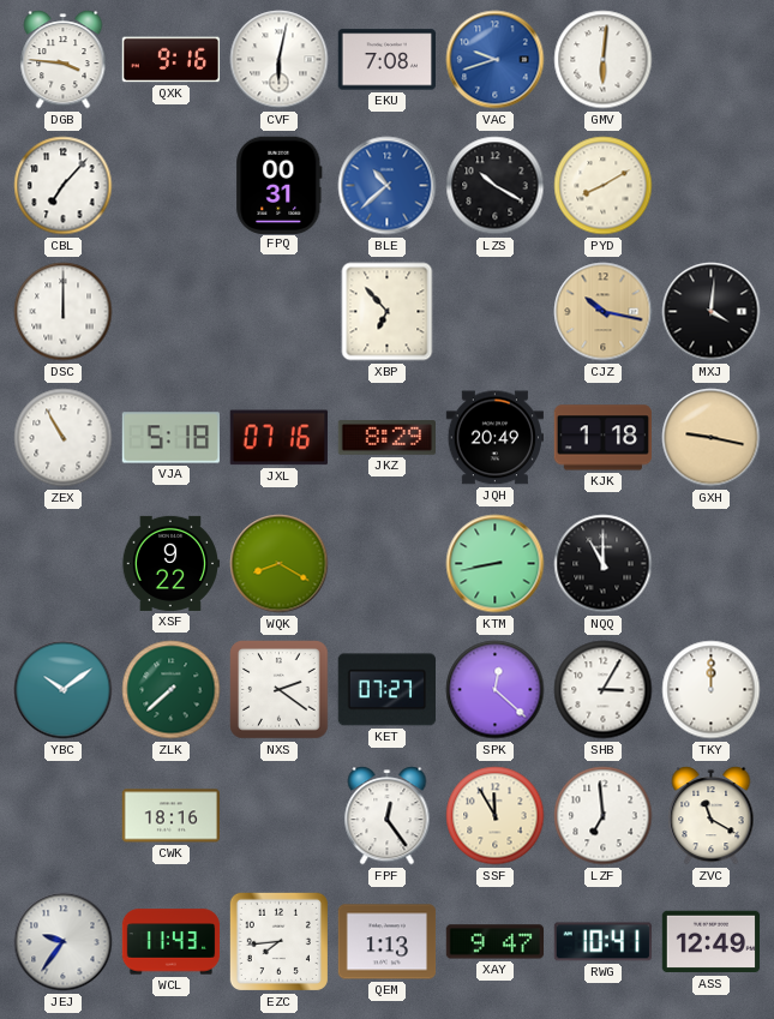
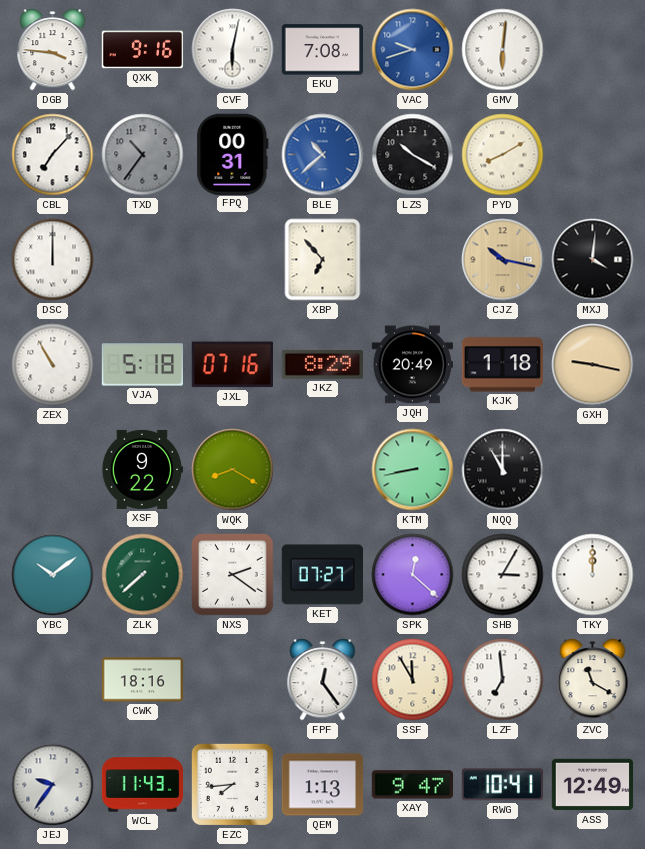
TXD: none -> 10:36 (143, 155)
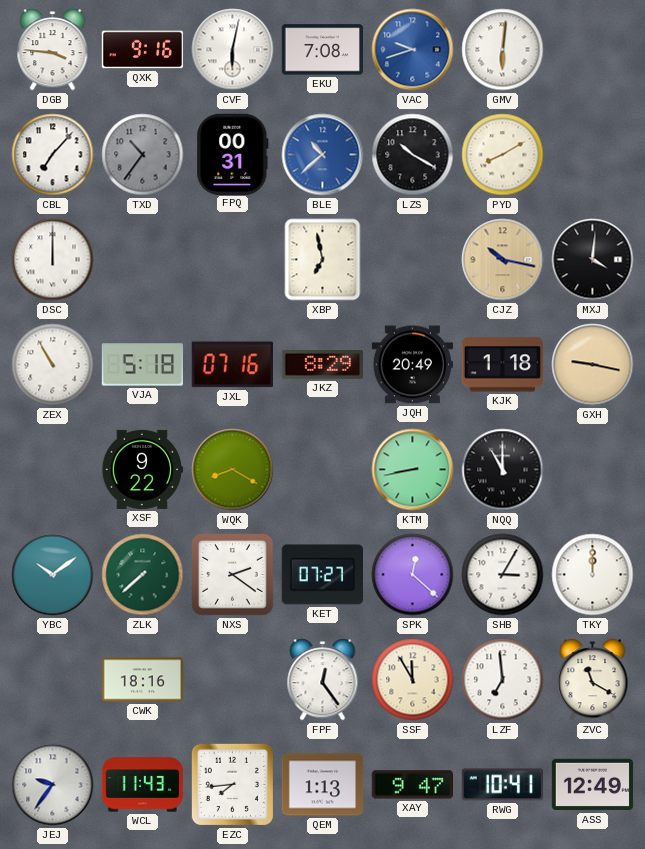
XBP: 6:53 -> 6:58 (323, 260)
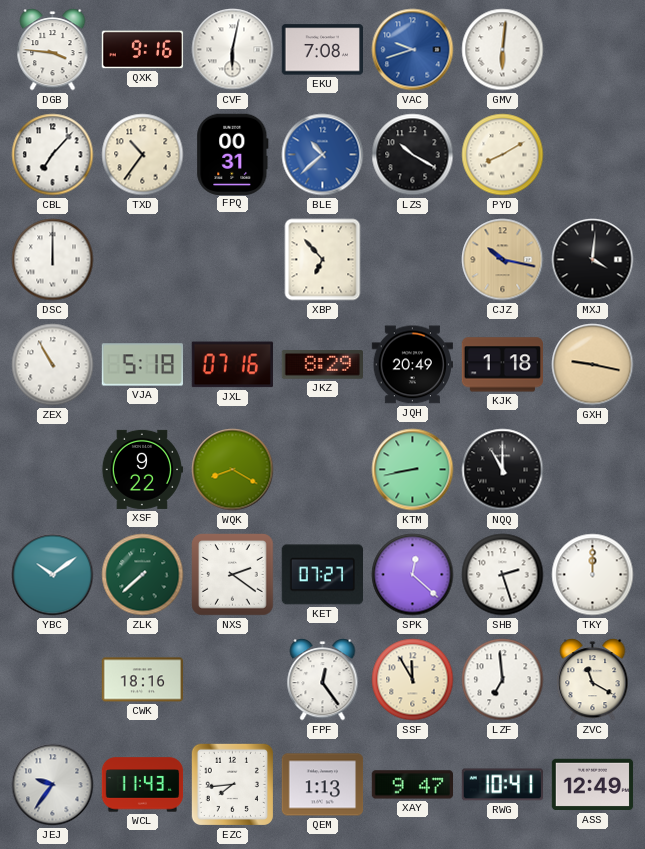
TXD dial: grey -> cream (143, 155)
XBP: 6:58 -> 6:53 (323, 260)
SHB: 3:05 -> 2:27 (503, 575)
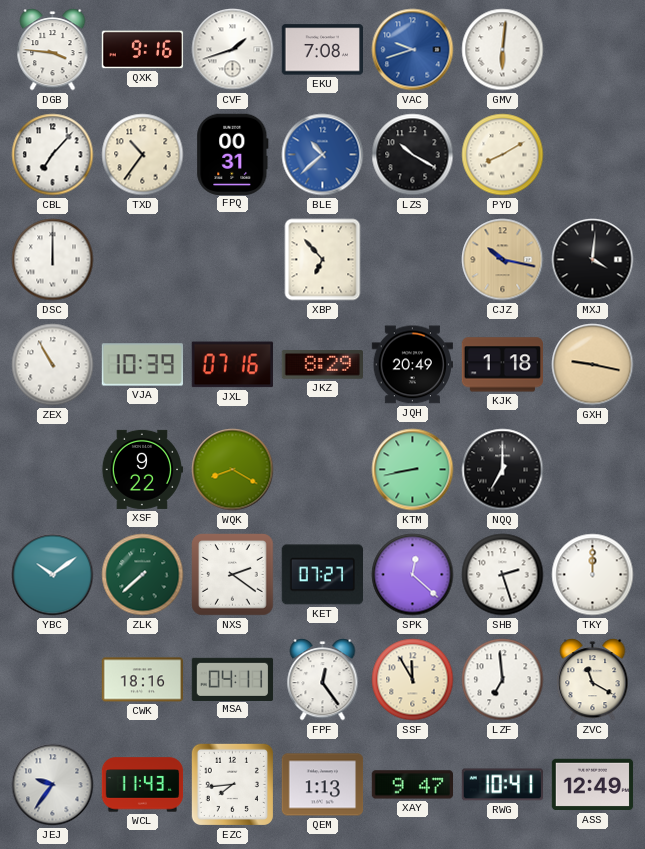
CVF: 6:02 -> 1:42 (233, 50)
VJA: 5:18 -> 10:39 (142, 365)
NQQ: 11:00 -> 7:00 (503, 470)
MSA: none -> 04:11 (233, 679)
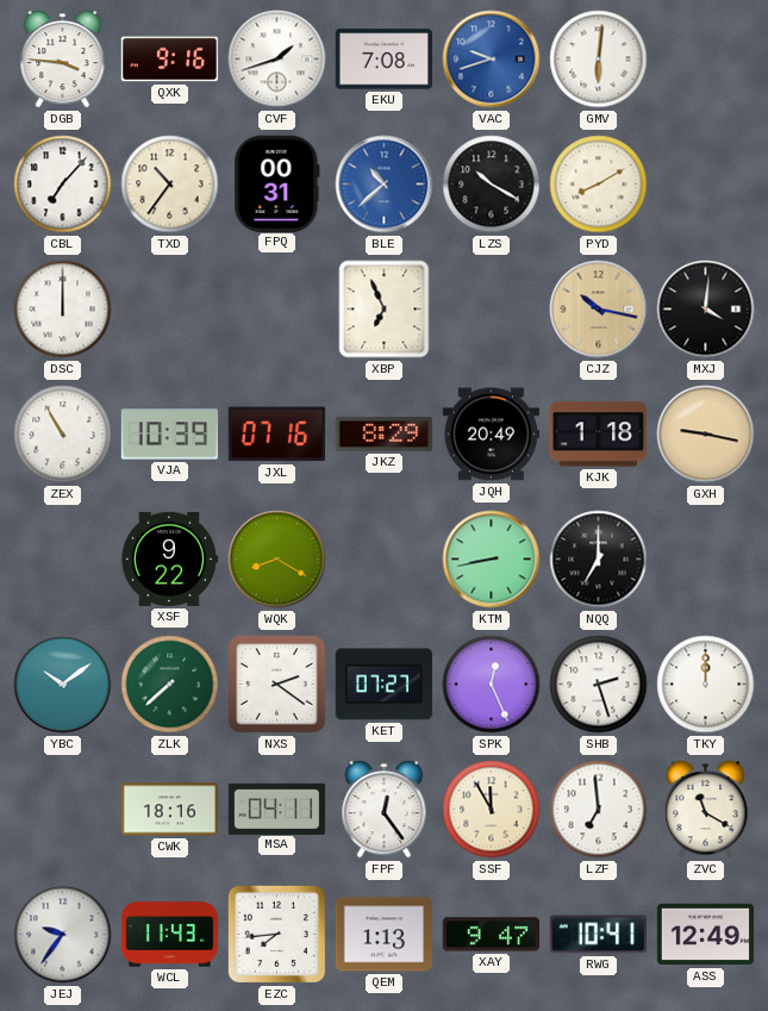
XBP: 6:53 -> 6:56 (385, 310)
SPK: 12:22 -> 12:26 (492, 685)
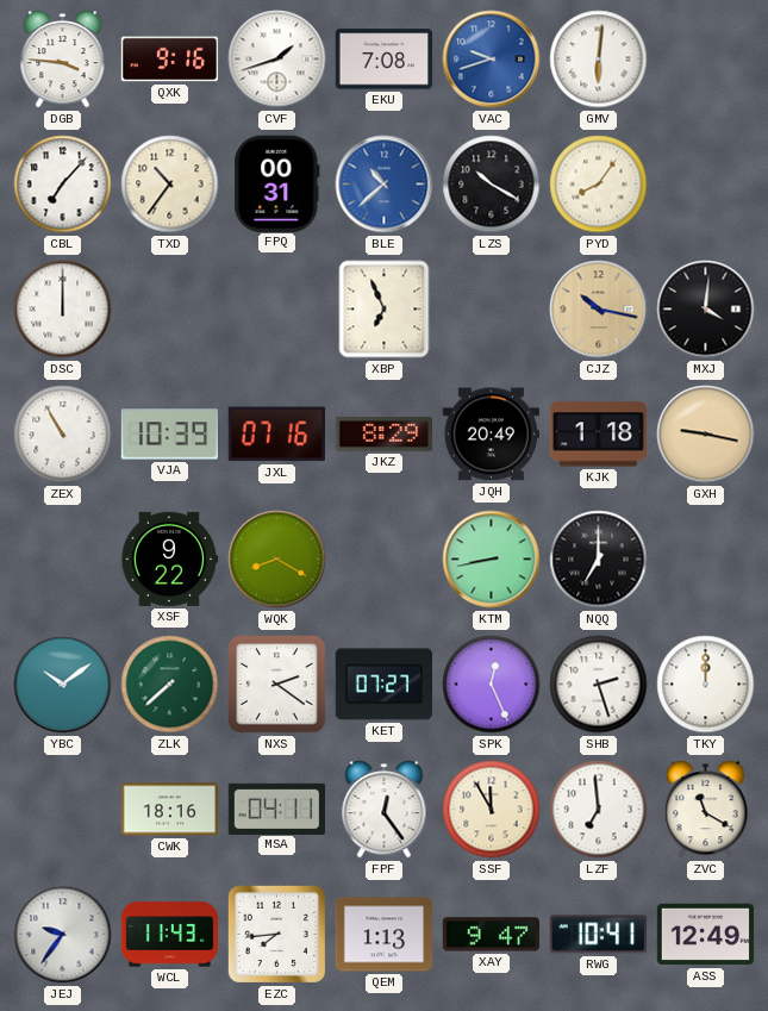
PYD: 8:10 -> 8:06 (599, 185)
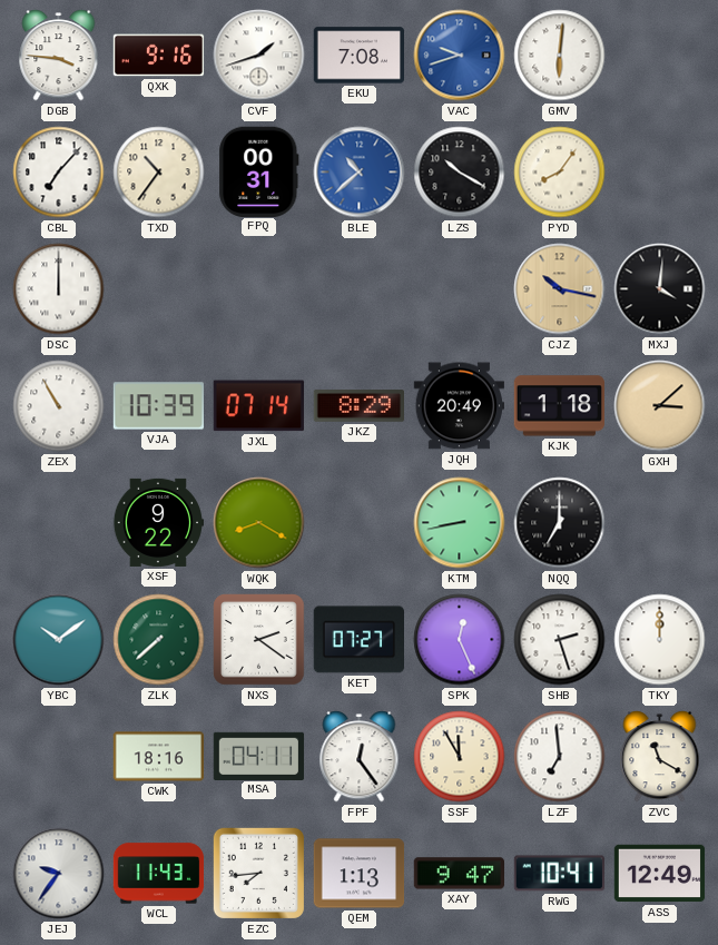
XBP: 6:56 -> none (385, 310)
JXL: 07:16 -> 07:14 (258, 406)
GXH: 9:17 -> 3:08 (660, 406)
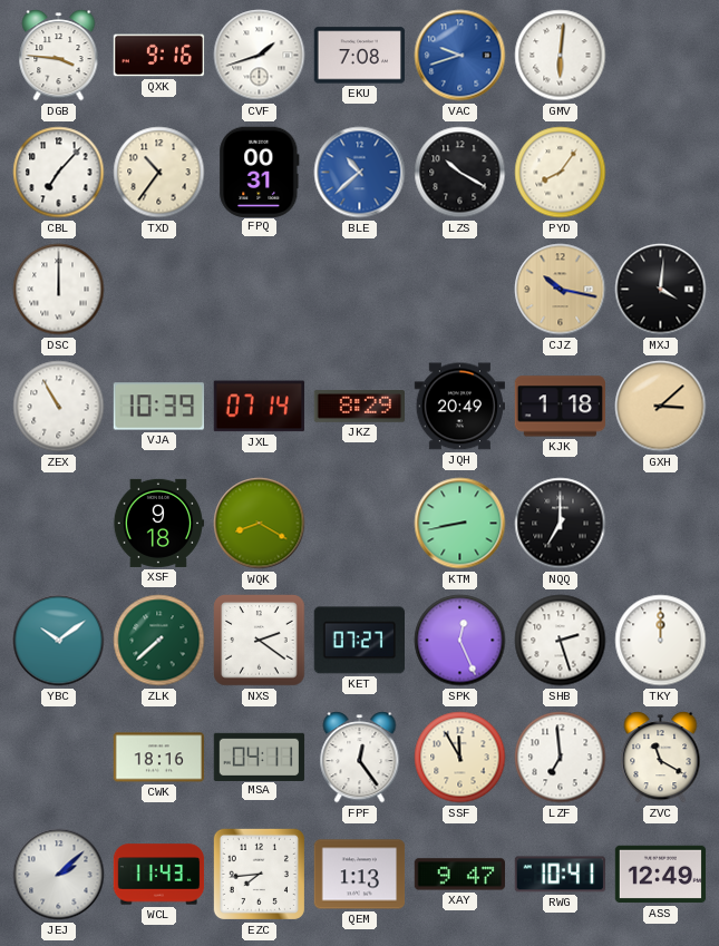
XSF: 9:22 -> 9:18 (158, 523)
JEJ: 9:36 -> 2:08 (59, 875)
